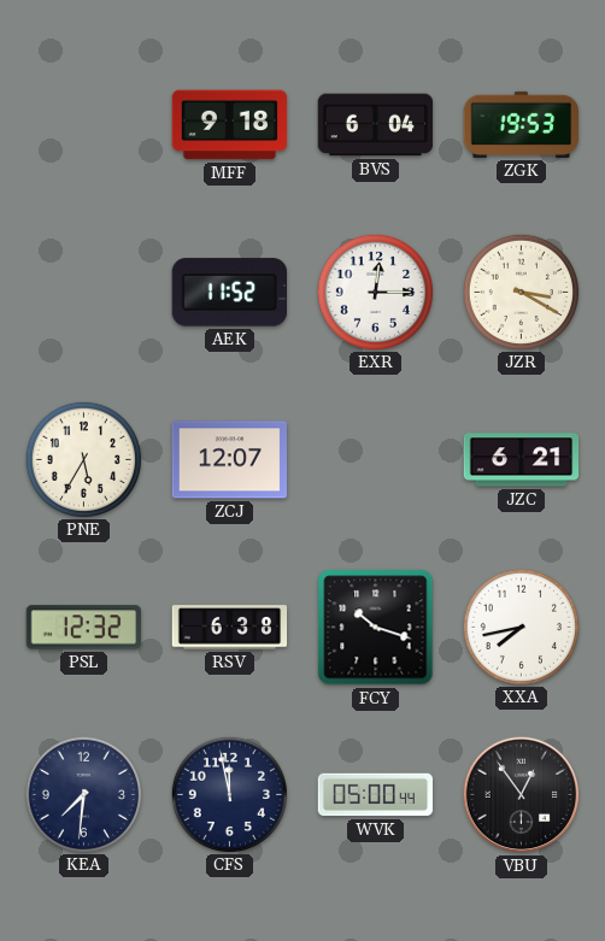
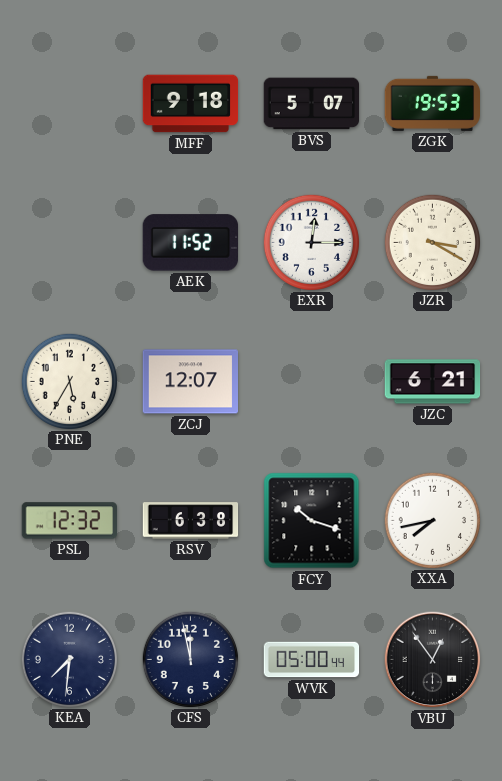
BVS: 6:04 -> 5:07 (312, 104)
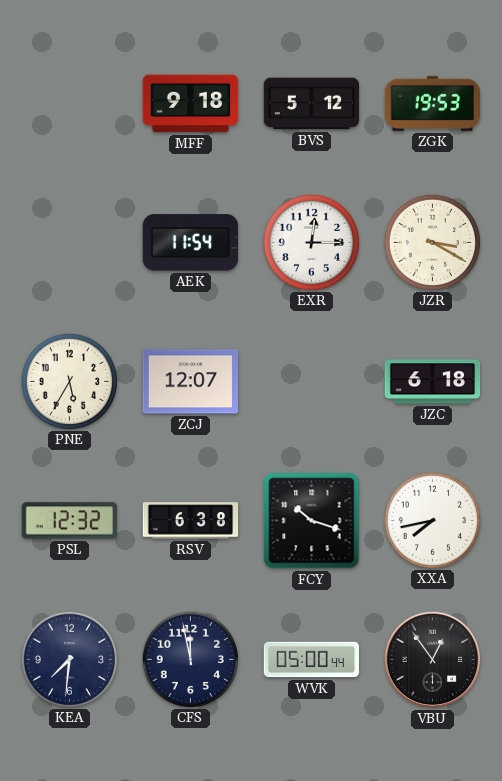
BVS: 5:07 -> 5:12 (312, 104)
AEK: 11:52 -> 11:54 (190, 243)
JZC: 6:21 -> 6:18 (433, 382)
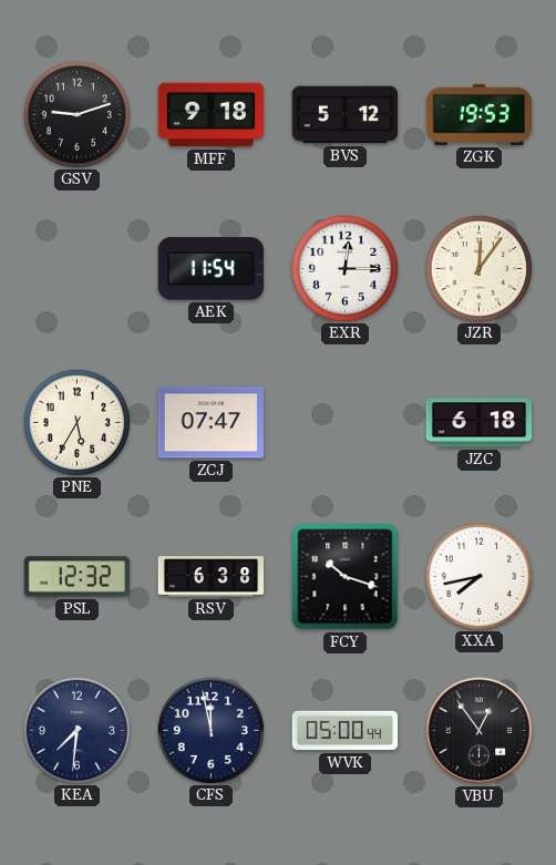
GSV: none -> 9:12 (76, 114)
JZR: 3:20 -> 12:06 (478, 268)
ZCJ: 12:07 -> 07:47 (212, 423)
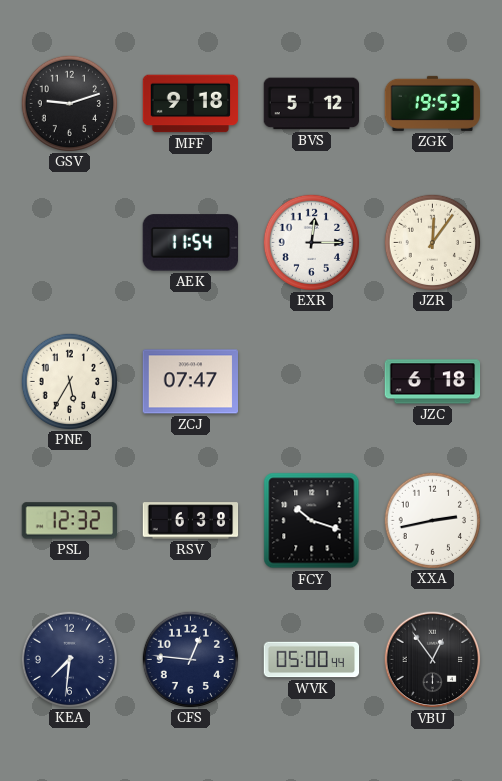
XXA: 7:43 -> 2:43 (432, 520)
CFS: 11:58 -> 12:46 (190, 659)
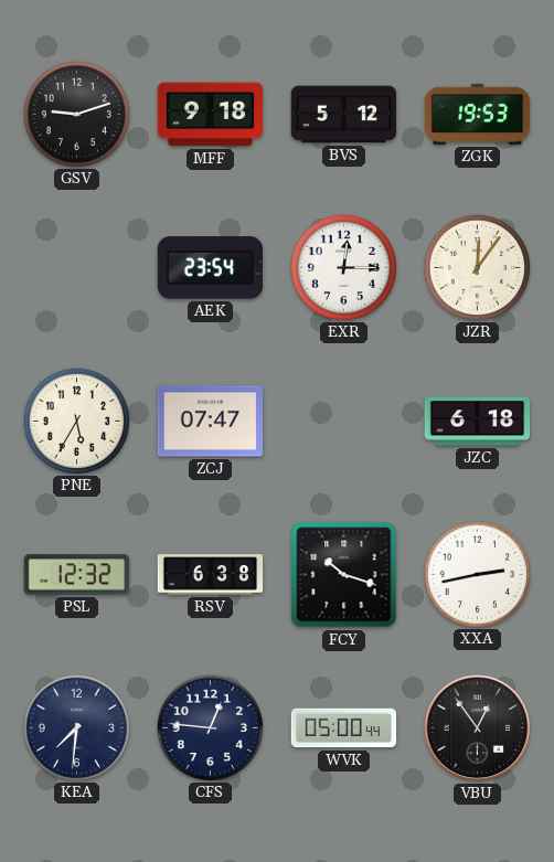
AEK: 11:54 -> 23:54 (210, 268)
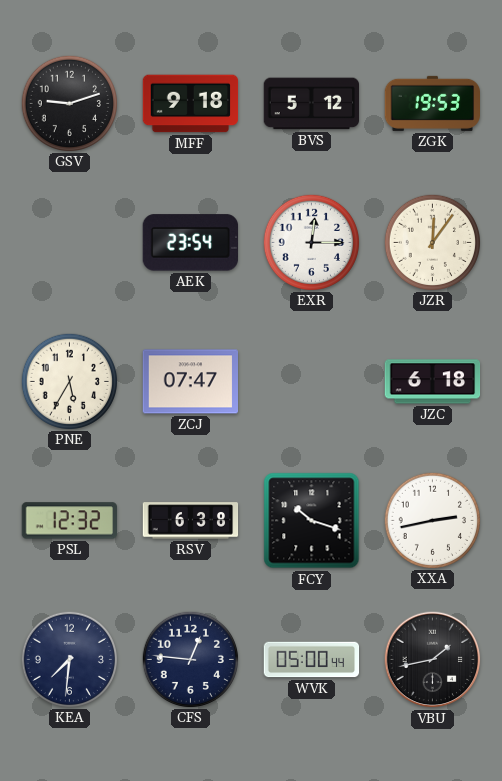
VBU: 12:54 -> 1:43 (433, 660)
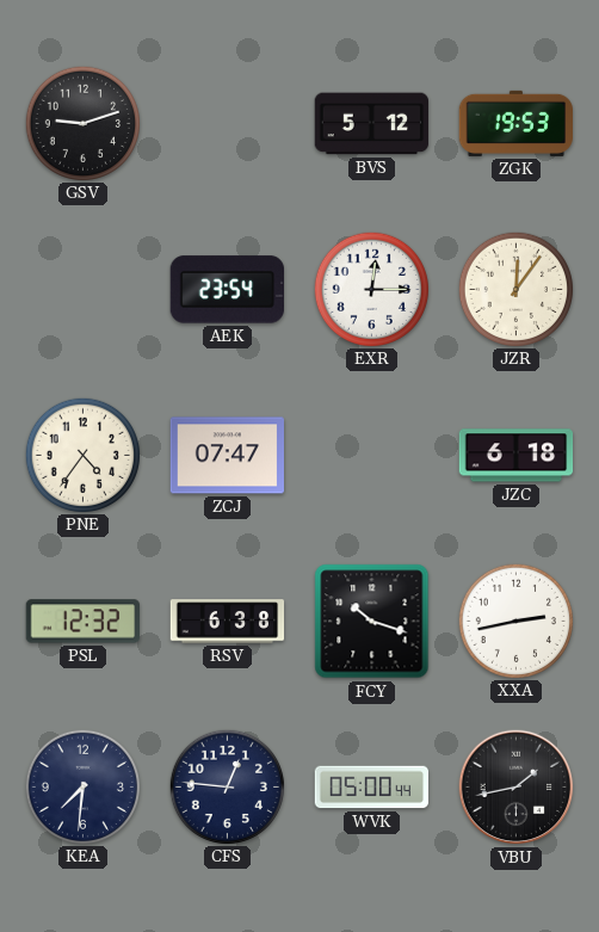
MFF: 9:18 -> none (191, 104)
PNE: 5:35 -> 4:36 (82, 455)
